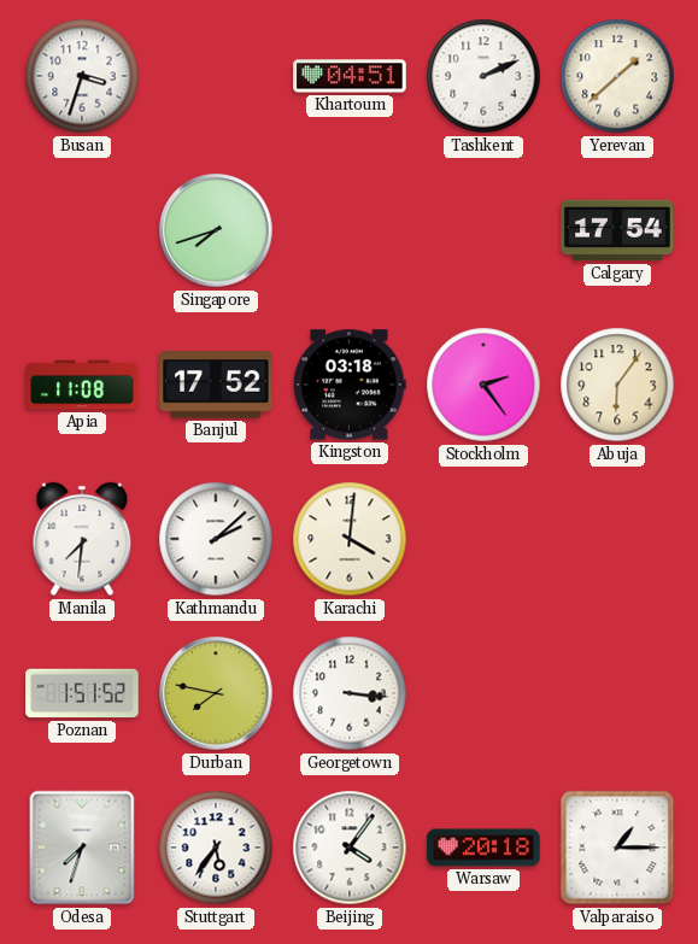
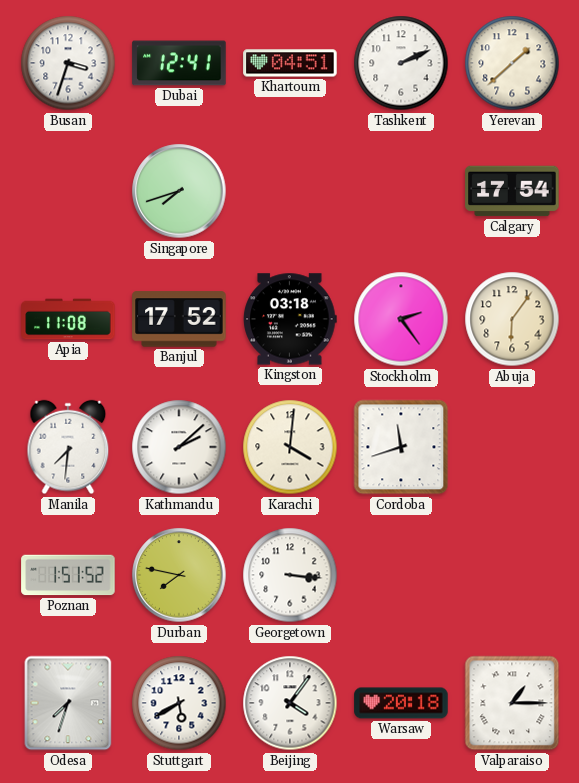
Dubai: none -> 12:41 (179, 63)
Cordoba: none -> 11:42 (401, 447)
Stuttgart: 5:36 -> 5:40 (179, 703)
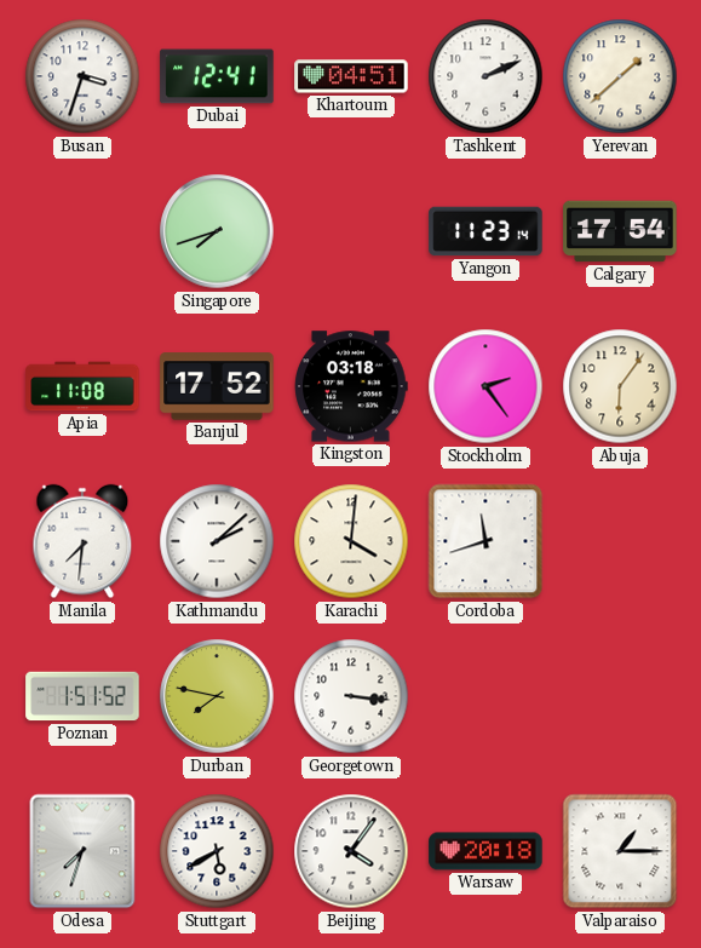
Yangon: none -> 11:23 (485, 231)
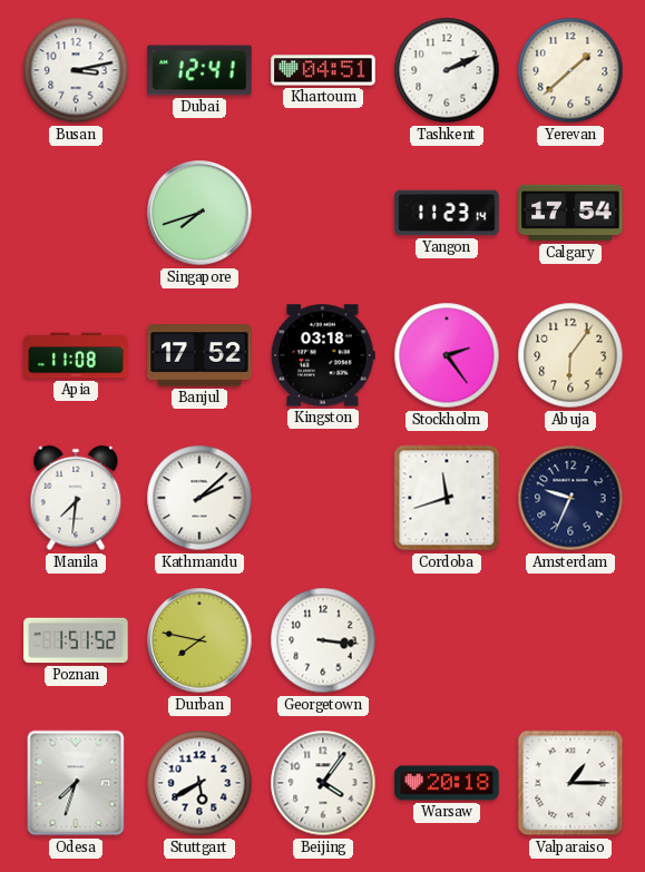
Busan: 3:33 -> 3:13 (76, 70)
Karachi: 4:01 -> none (351, 541)
Amsterdam: none -> 9:34 (570, 498)
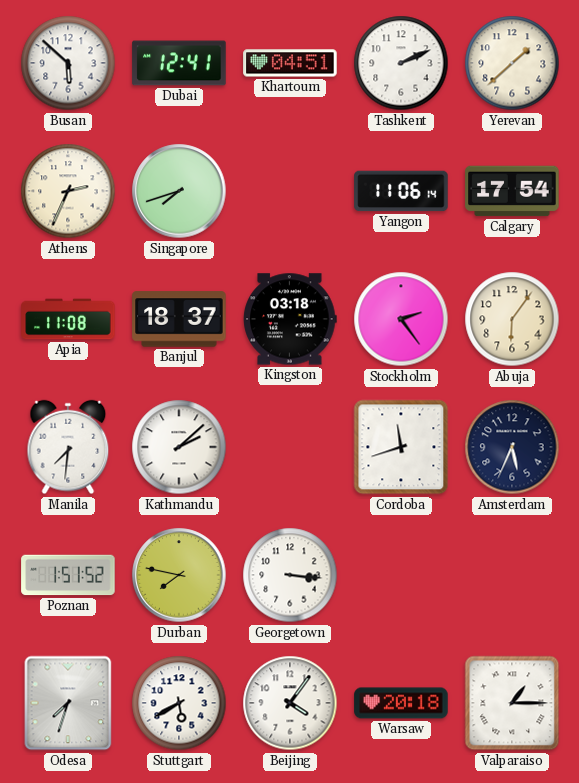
Busan: 3:13 -> 5:52 (68, 63)
Athens: none -> 2:34 (68, 191)
Yangon: 11:23 -> 11:06 (401, 191)
Banjul: 17:52 -> 18:37 (179, 319)
Amsterdam: 9:34 -> 5:34 (512, 447)
